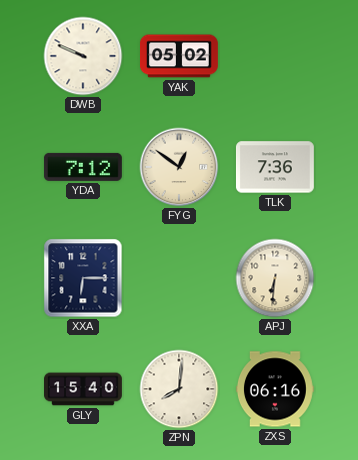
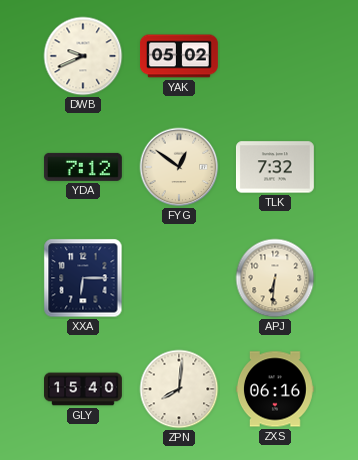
DWB: 9:49 -> 9:41 (83, 56)
TLK: 7:36 -> 7:32 (275, 167)
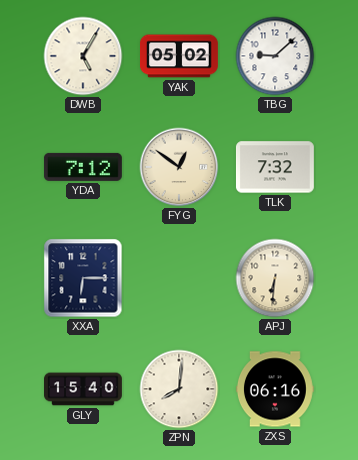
DWB: 9:41 -> 5:05 (83, 56)
TBG: none -> 9:08 (275, 56)
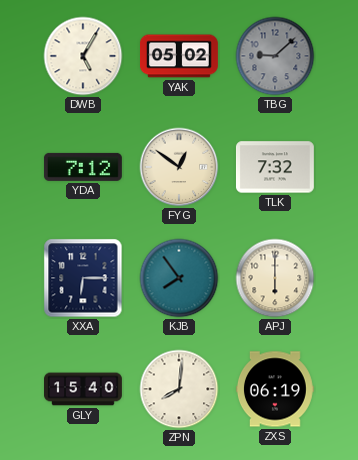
TBG dial: white -> grey (275, 56)
KJB: none -> 7:54 (179, 278)
APJ: 6:31 -> 6:00 (275, 278)
ZXS: 06:16 -> 06:19 (275, 389)
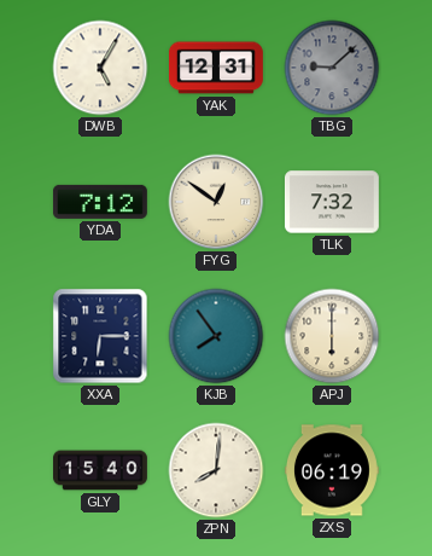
YAK: 05:02 -> 12:31 (217, 68)
